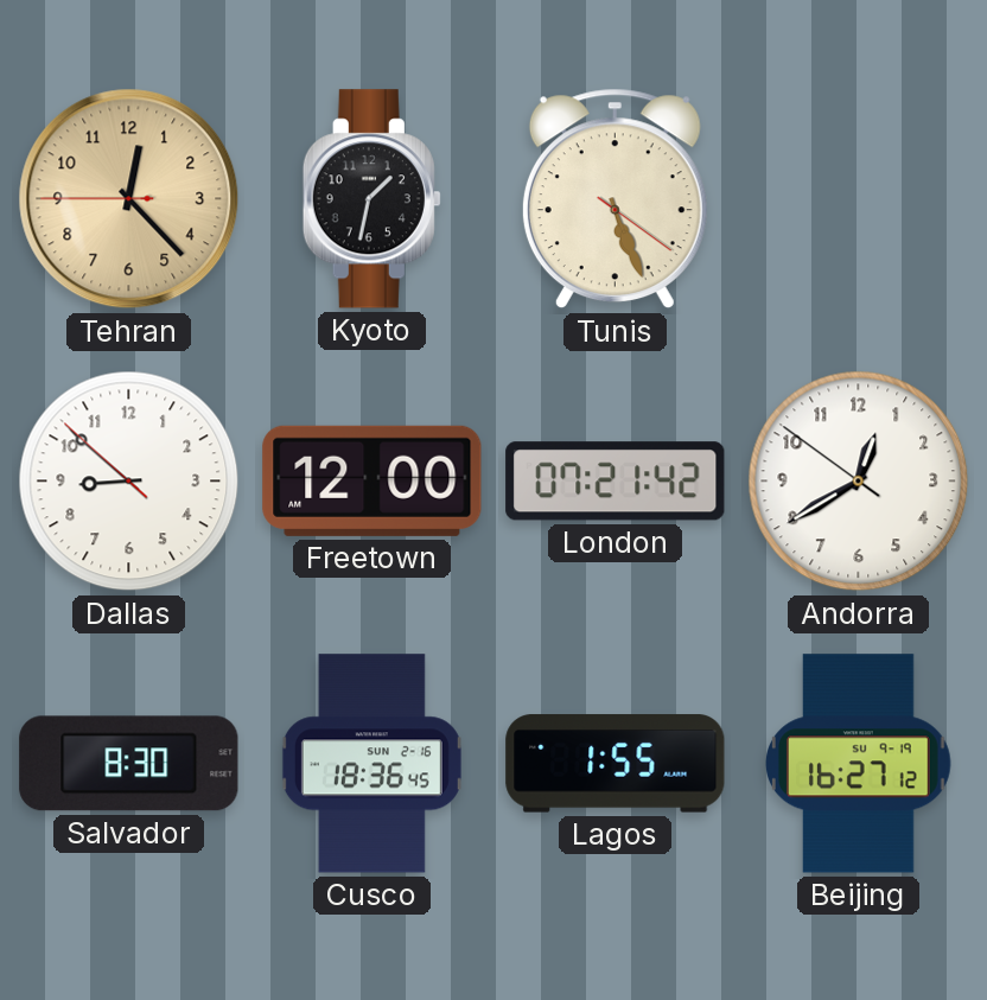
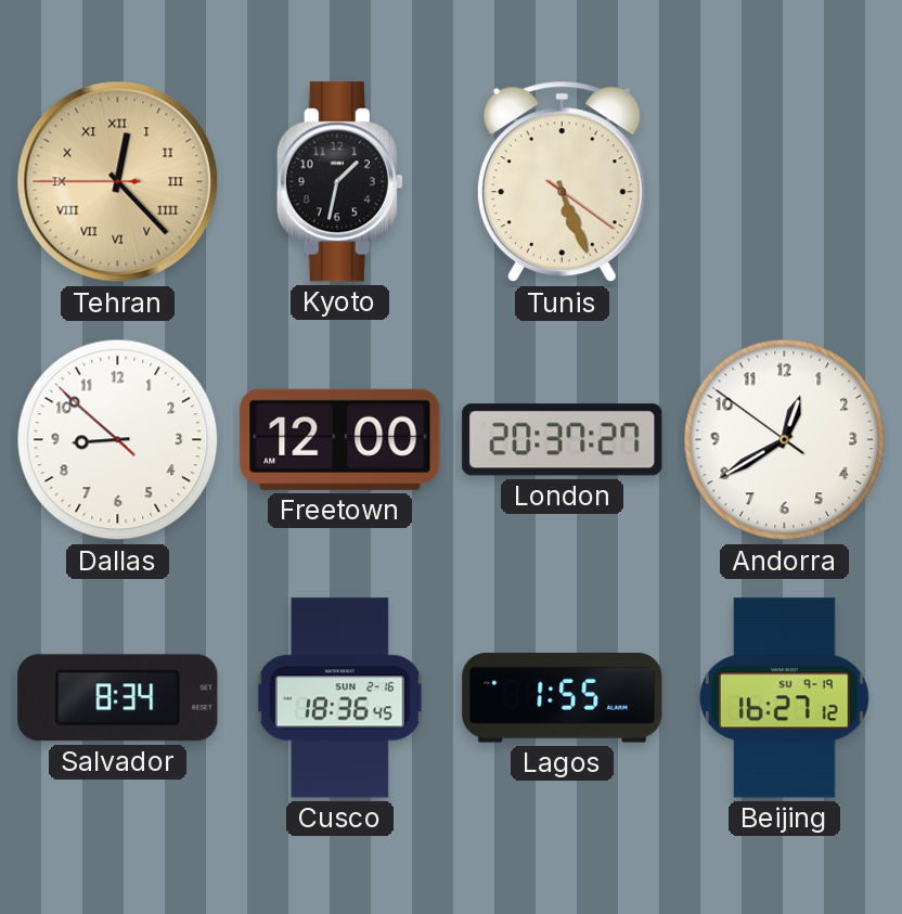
Tehran numerals: Arabic -> Roman (118, 182)
London: 07:21 -> 20:37 (563, 440)
Salvador: 8:30 -> 8:34 (118, 698)
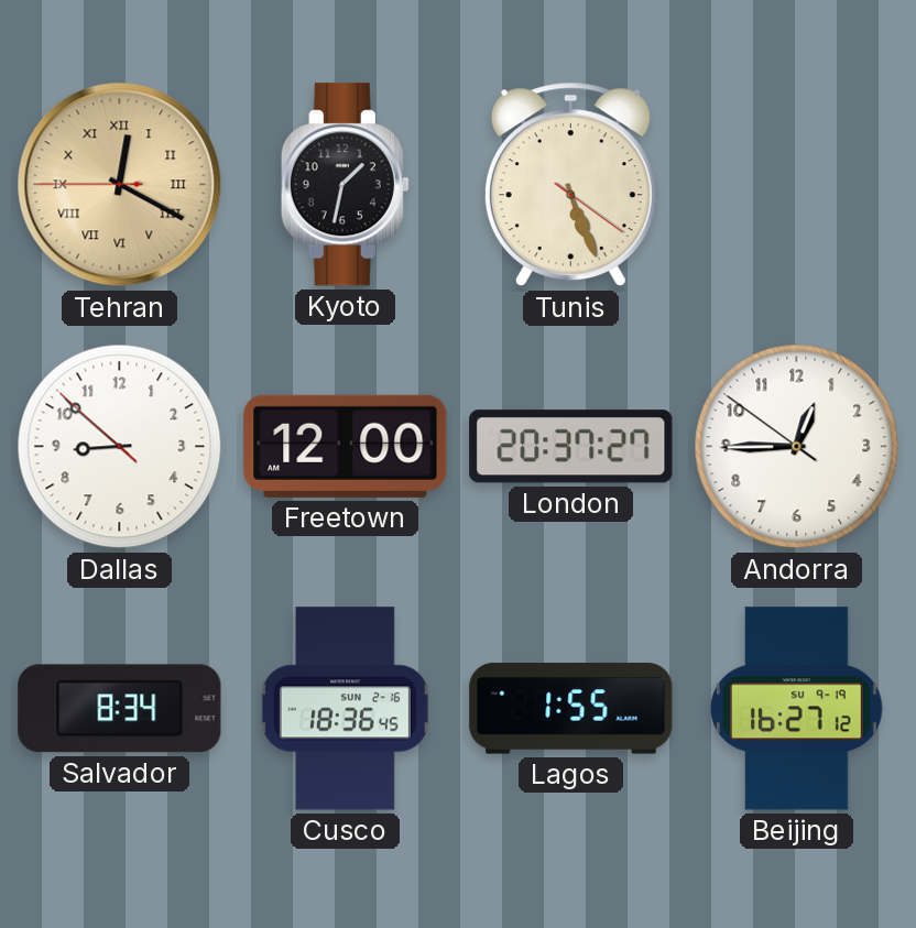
Tehran: 12:22 -> 12:19 (120, 185)
Andorra: 12:39 -> 12:44 (797, 447)
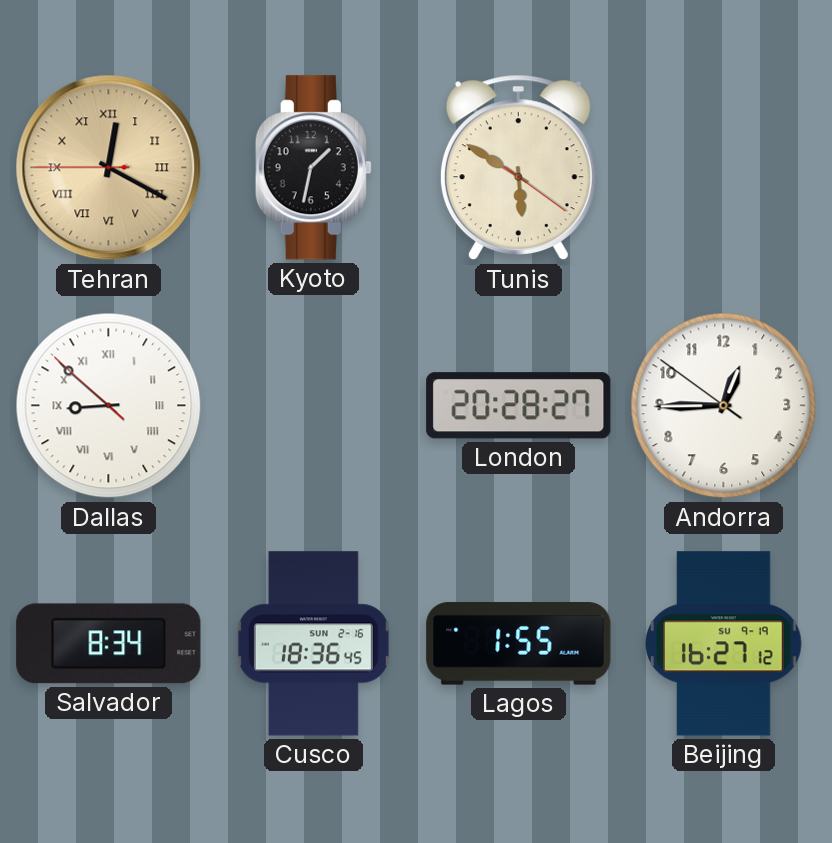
Tunis: 5:26 -> 5:50 (518, 168)
Dallas numerals: Arabic -> Roman (109, 406)
Freetown: 12:00 -> none (346, 446)
London: 20:37 -> 20:28 (519, 406)
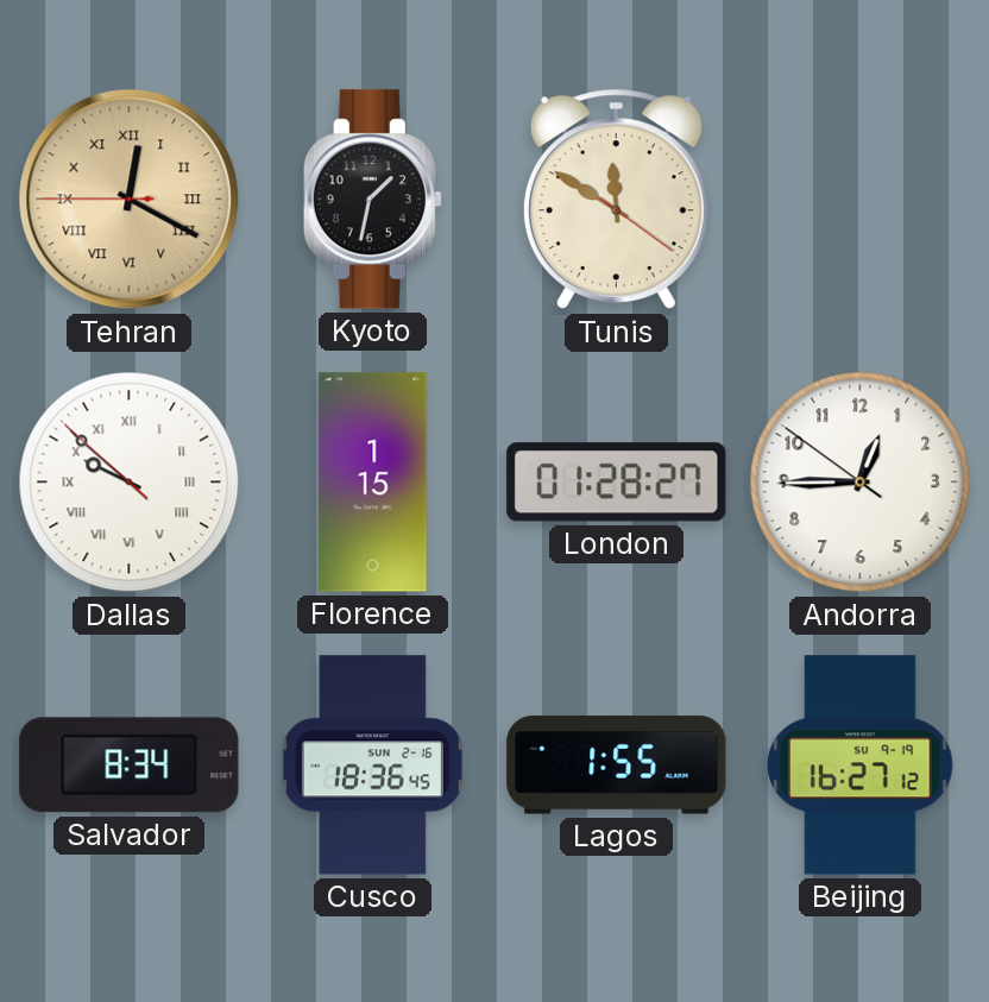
Tunis: 5:50 -> 11:50 (616, 200)
Dallas: 8:51 -> 9:51 (130, 483)
Florence: none -> 1:15 (373, 483)
London: 20:28 -> 01:28 (617, 483)
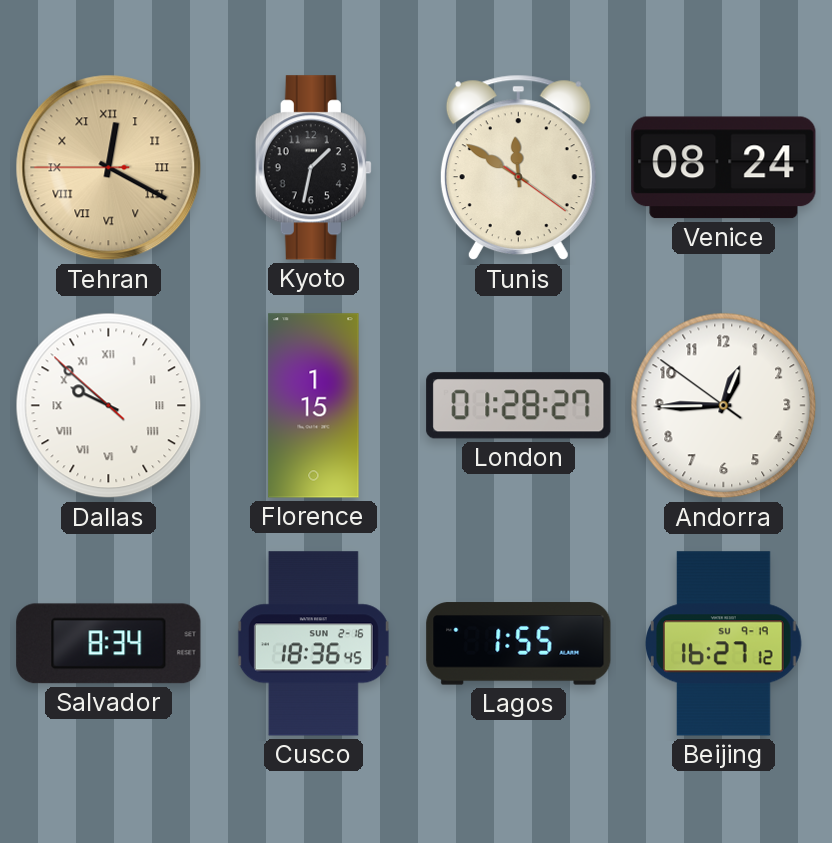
Venice: none -> 08:24 (724, 168)
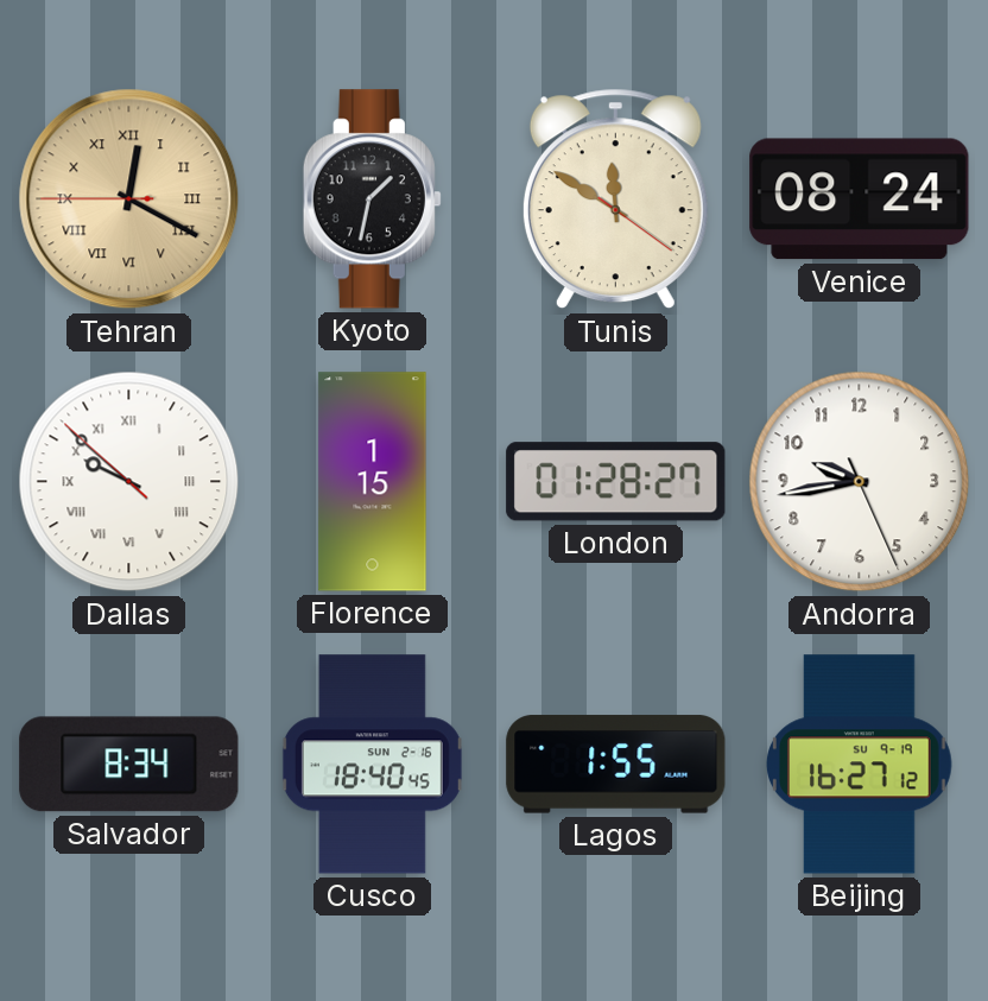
Andorra: 12:44 -> 9:43 (860, 482)
Cusco: 18:36 -> 18:40 (372, 765)
